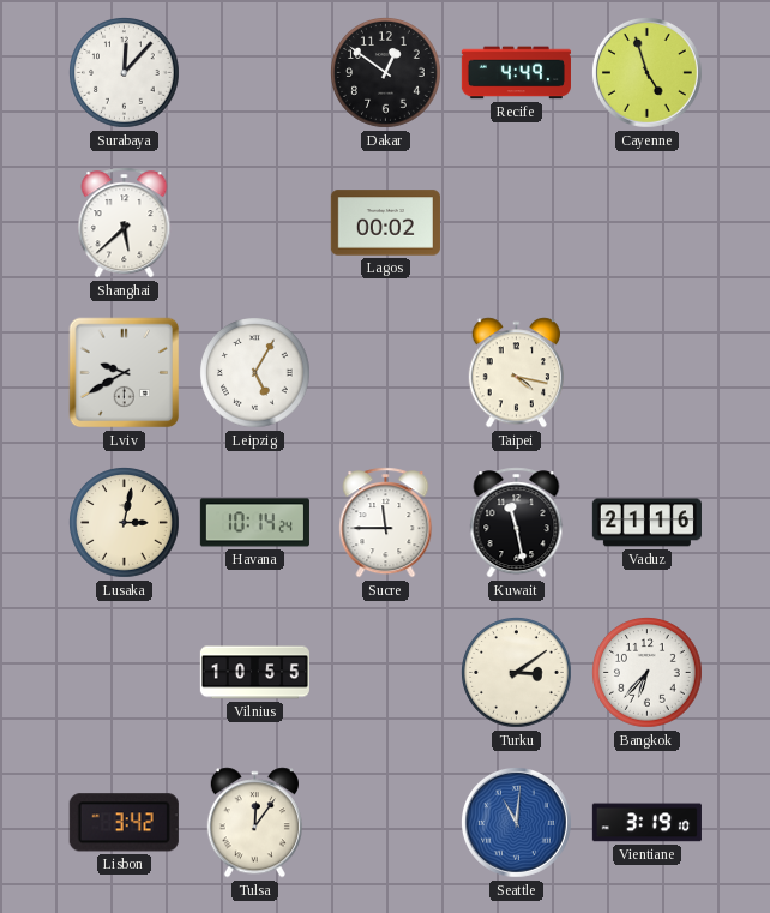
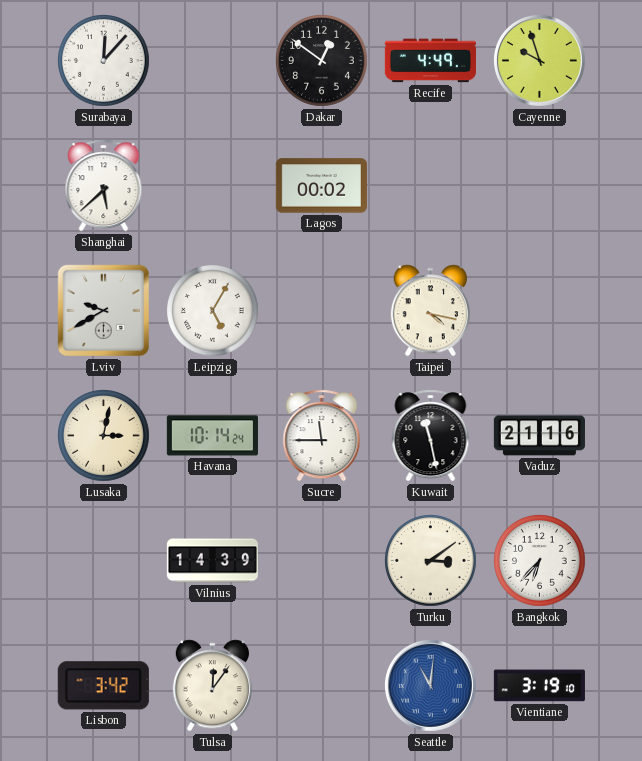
Cayenne: 4:57 -> 9:57 (540, 61)
Vilnius: 10:55 -> 14:39 (212, 561)
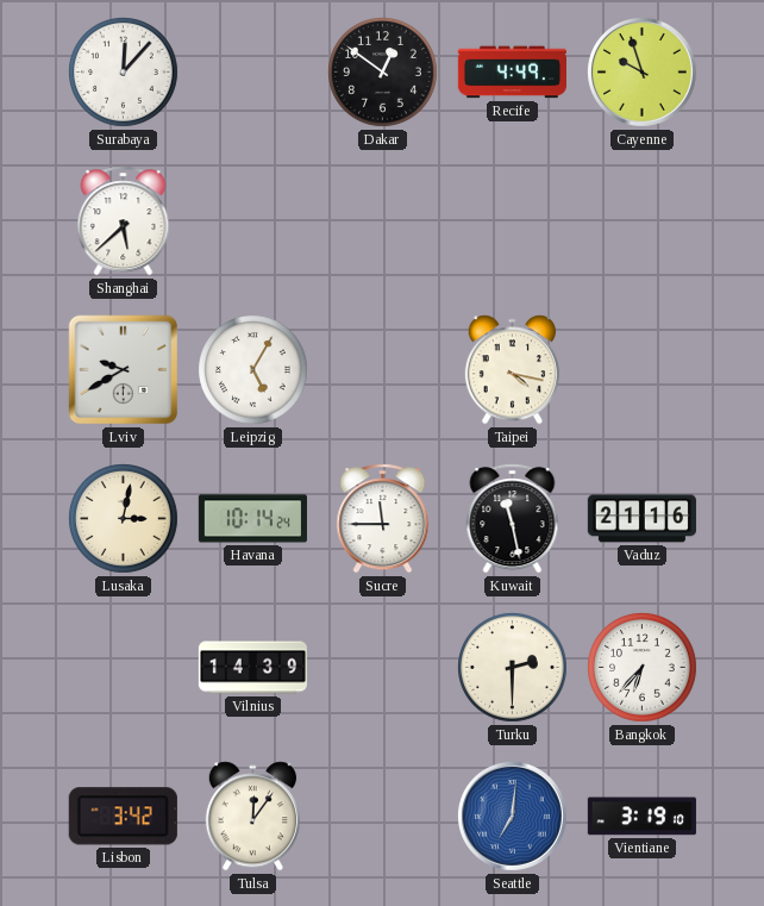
Lagos: 00:02 -> none (321, 186)
Turku: 3:09 -> 2:30 (513, 668)
Seattle: 11:01 -> 7:01 (513, 817)
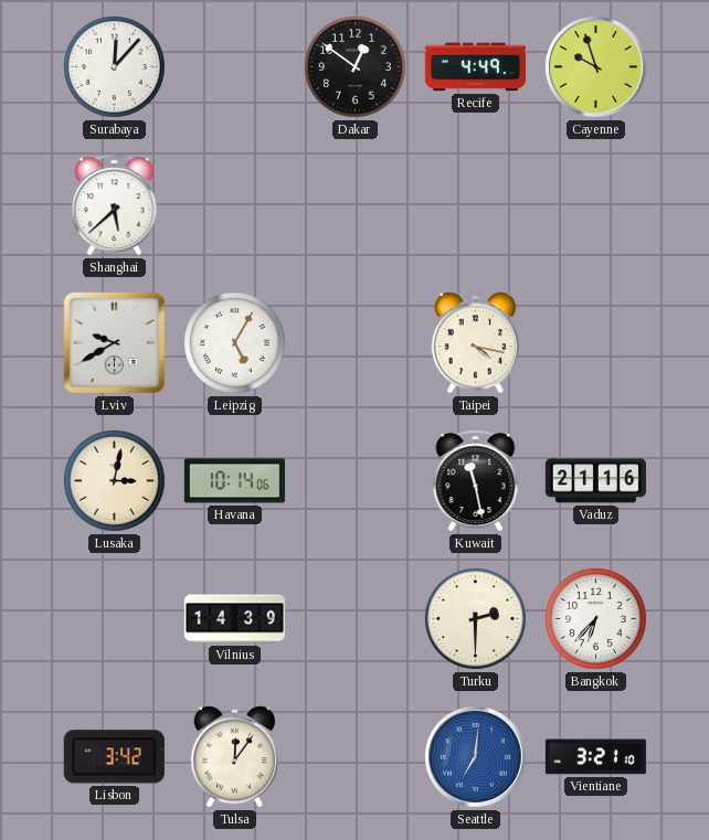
Havana: 10:14:24 -> 10:14:06 (234, 481)
Sucre: 11:45 -> none (383, 519)
Vientiane: 3:19 -> 3:21 (595, 757)
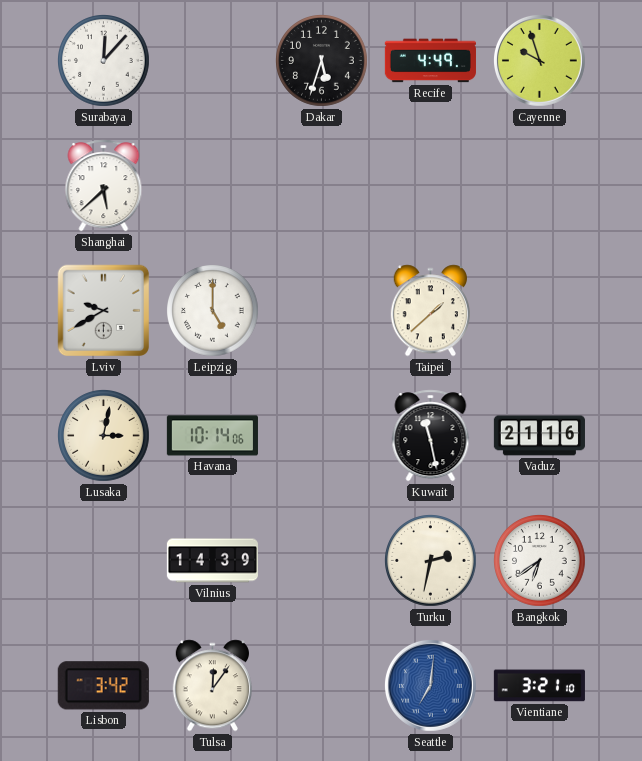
Dakar: 12:51 -> 5:33 (322, 61)
Leipzig: 5:05 -> 5:00 (213, 311)
Taipei: 4:17 -> 1:38 (430, 311)
Turku: 2:30 -> 2:32 (431, 561)
Bangkok: 6:37 -> 6:39 (540, 561)
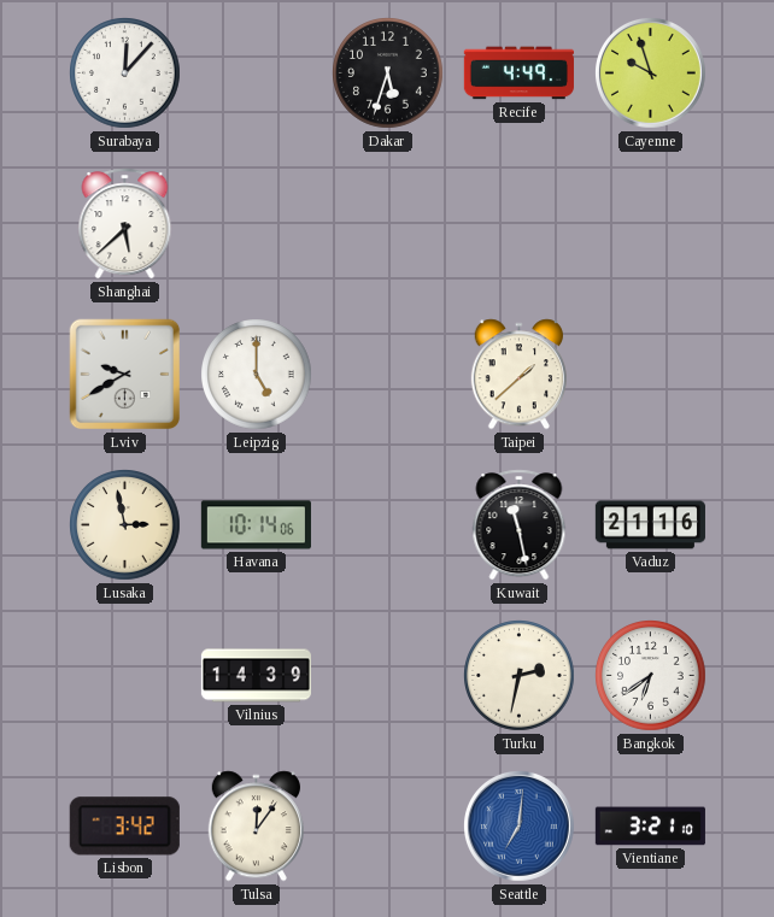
Lusaka: 3:02 -> 2:58 (125, 525)
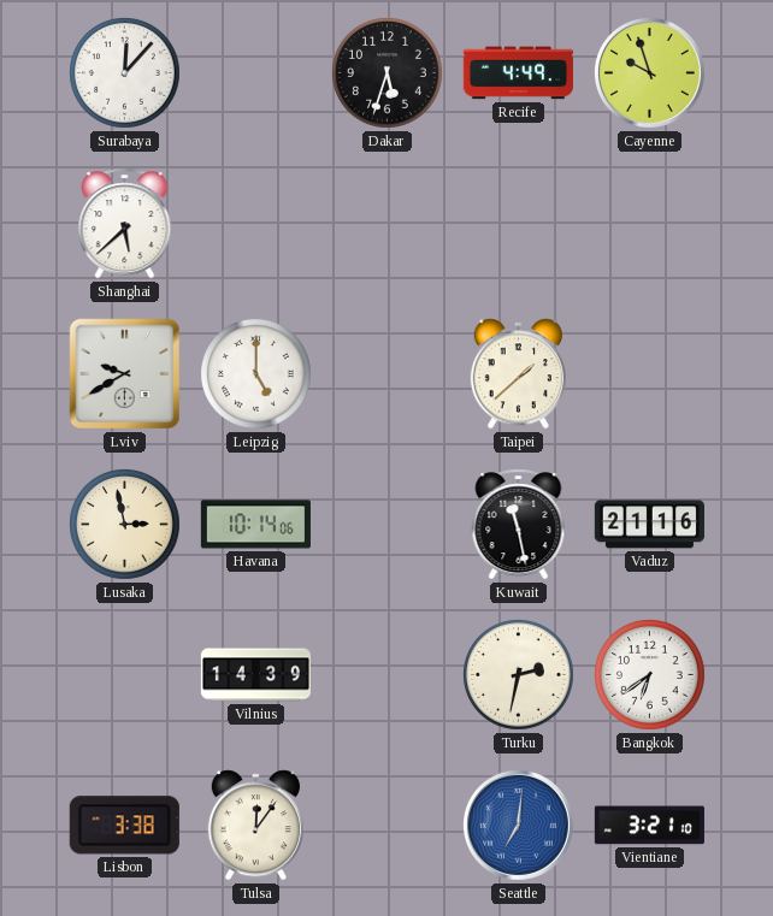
Lisbon: 3:42 -> 3:38 (124, 826)
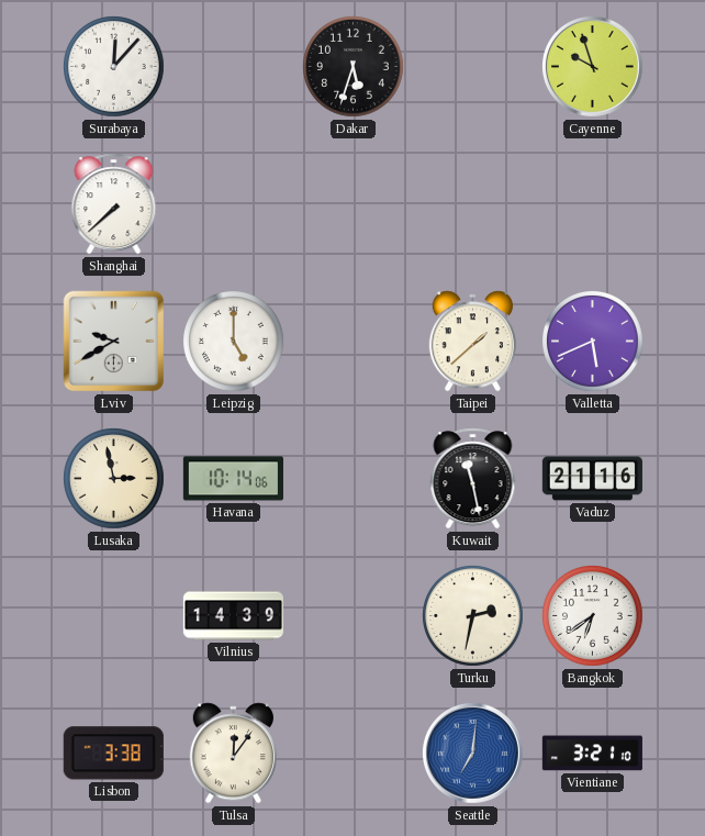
Recife: 4:49 -> none (518, 73)
Shanghai: 5:38 -> 7:38 (114, 204)
Valletta: none -> 5:41 (593, 342)
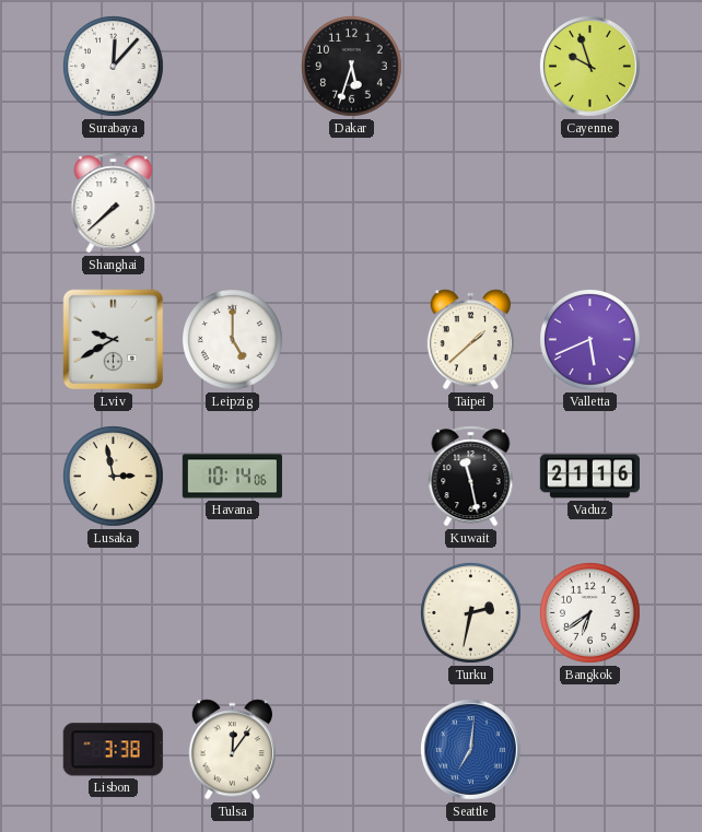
Vilnius: 14:39 -> none (233, 616)
Vientiane: 3:21 -> none (592, 754)
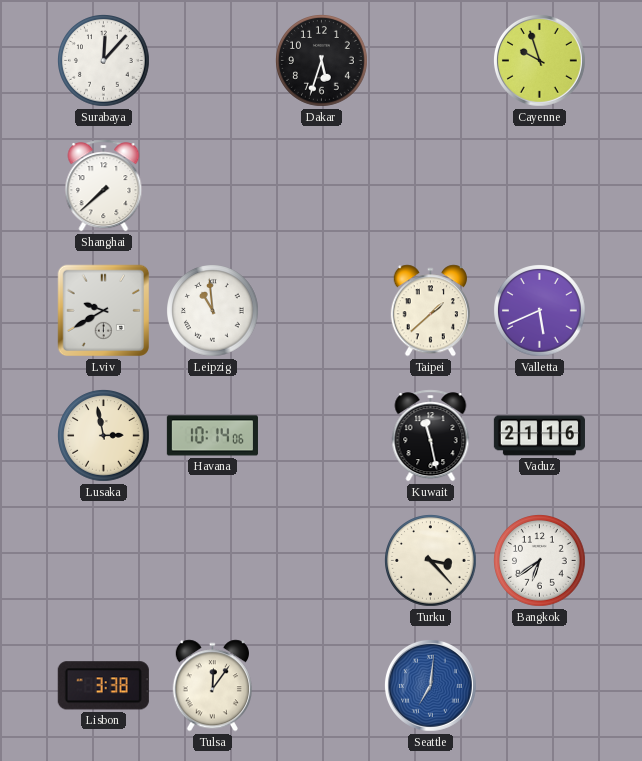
Leipzig: 5:00 -> 10:59 (213, 311)
Turku: 2:32 -> 3:23 (431, 561)
